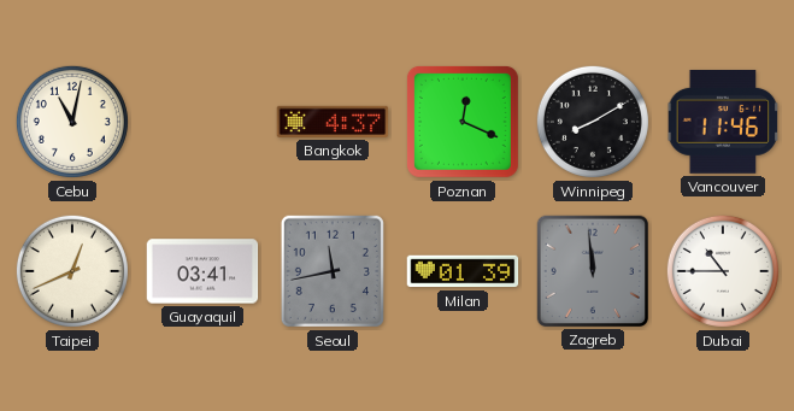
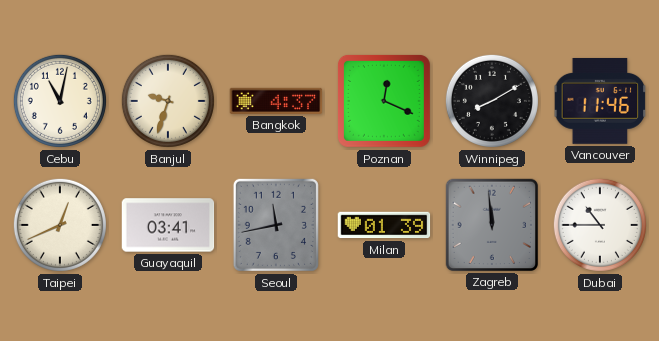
Banjul: none -> 9:33 (168, 101)
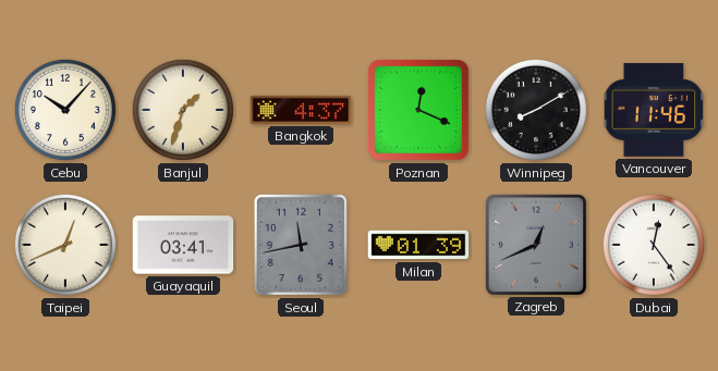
Cebu: 11:02 -> 10:07 (65, 110)
Banjul: 9:33 -> 1:33 (183, 110)
Zagreb: 11:59 -> 12:41 (535, 244)
Dubai: 10:45 -> 12:24 (654, 245)
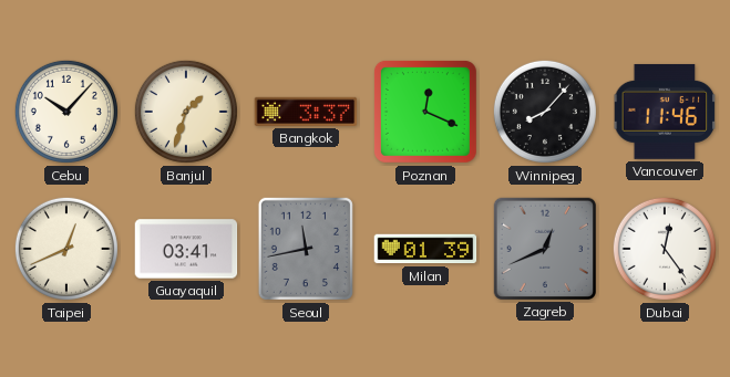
Bangkok: 4:37 -> 3:37 (306, 112)
Winnipeg: 8:10 -> 8:07 (545, 112)
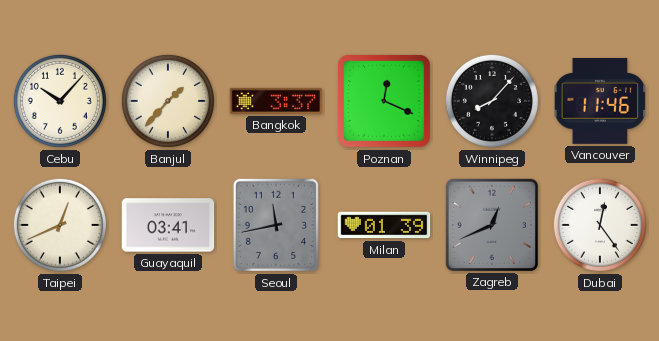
Banjul: 1:33 -> 1:37 (168, 101)
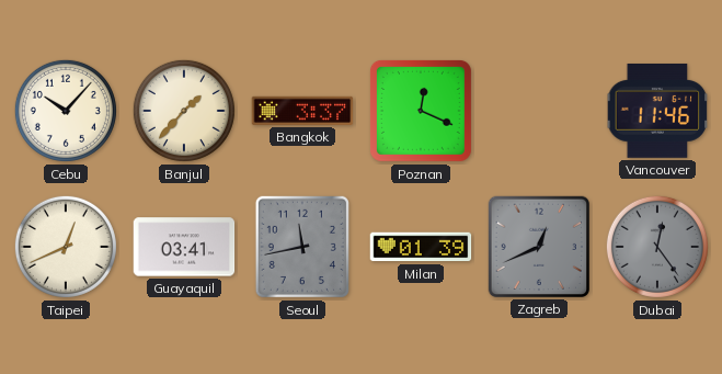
Winnipeg: 8:07 -> none (492, 101)
Dubai dial: white -> grey (657, 247)
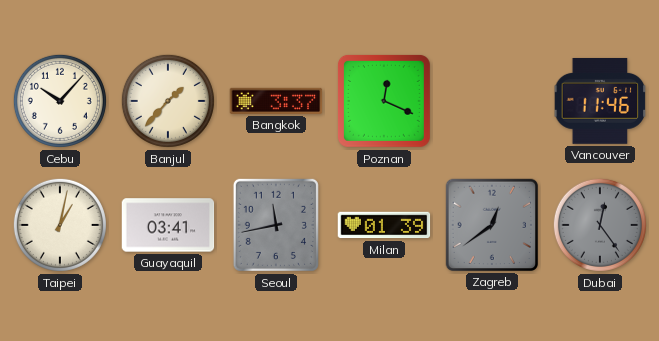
Taipei: 12:41 -> 1:02 (60, 225)
Zagreb: 12:41 -> 12:39 (491, 224)
